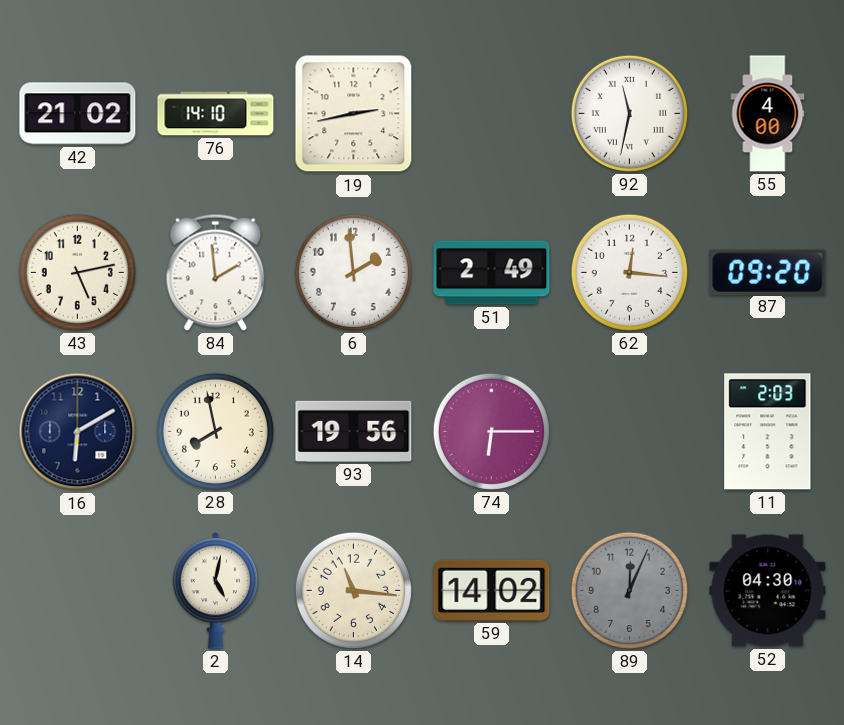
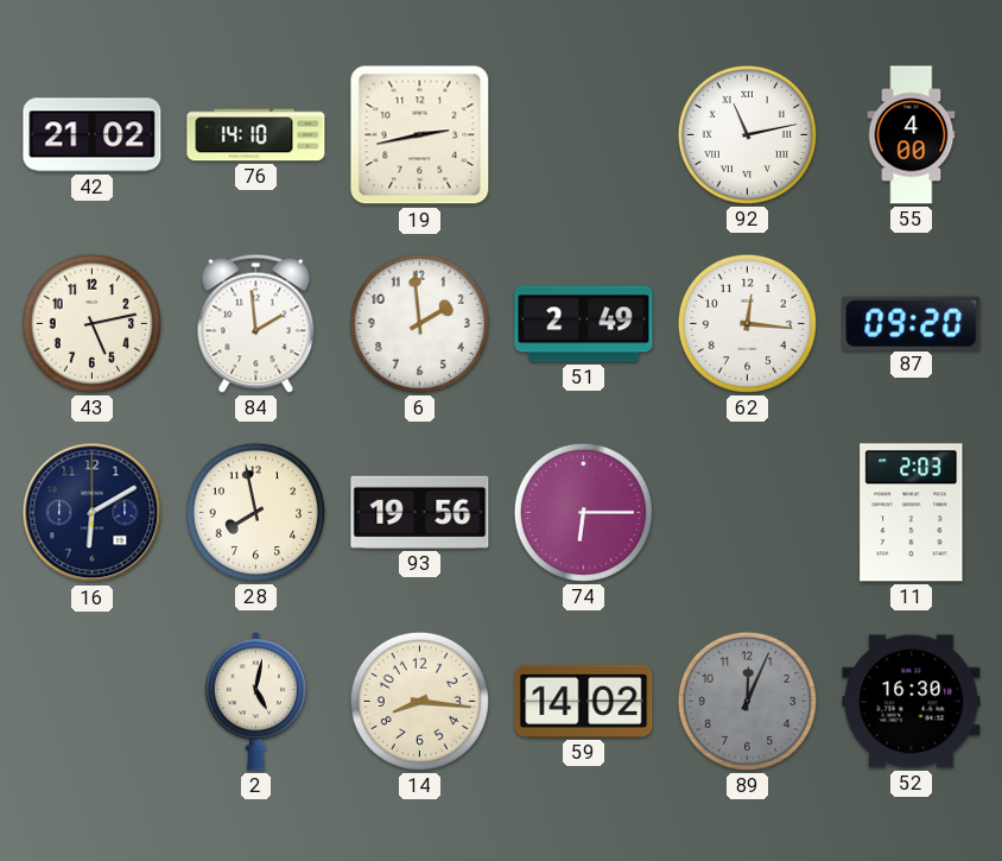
92: 11:32 -> 11:13 (747, 134)
14: 11:16 -> 8:16 (419, 701)
52: 04:30 -> 16:30 (912, 702)
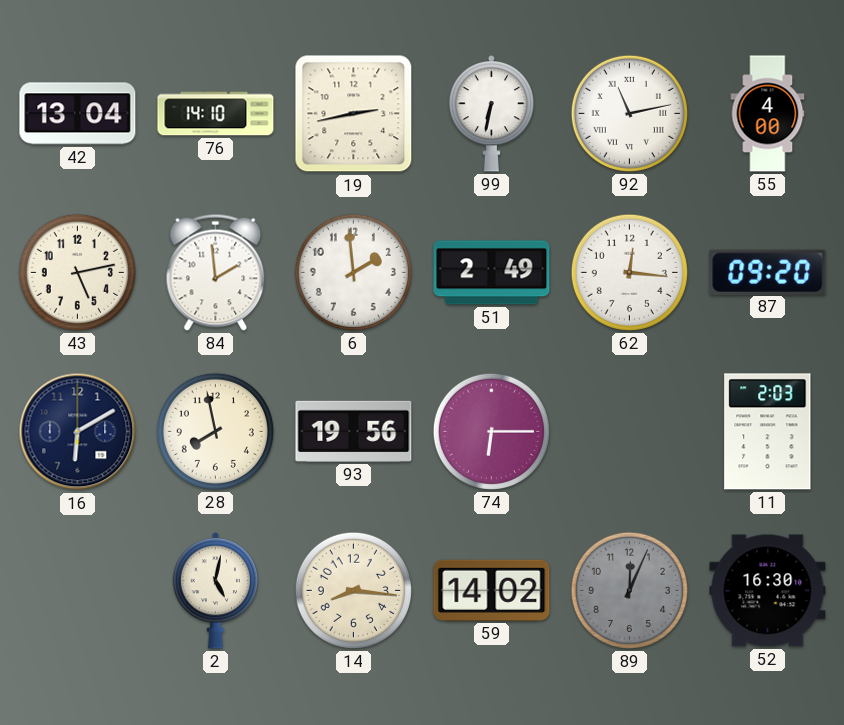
42: 21:02 -> 13:04 (78, 114)
99: none -> 6:32 (491, 114)
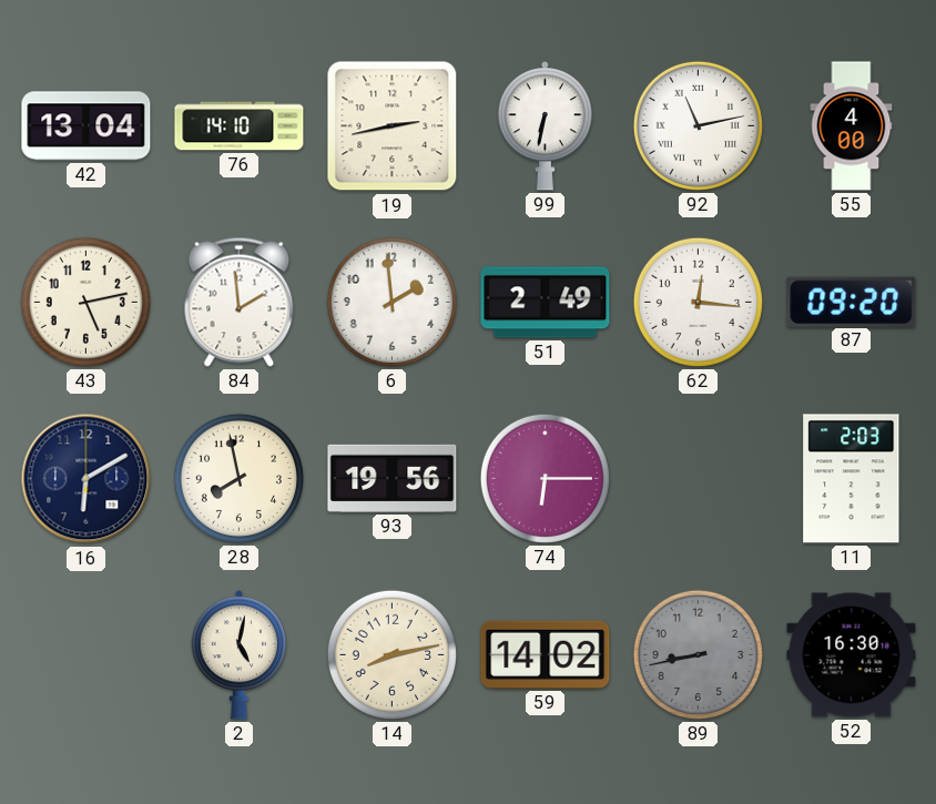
14: 8:16 -> 8:13 (391, 654)
89: 12:04 -> 8:43 (698, 654)
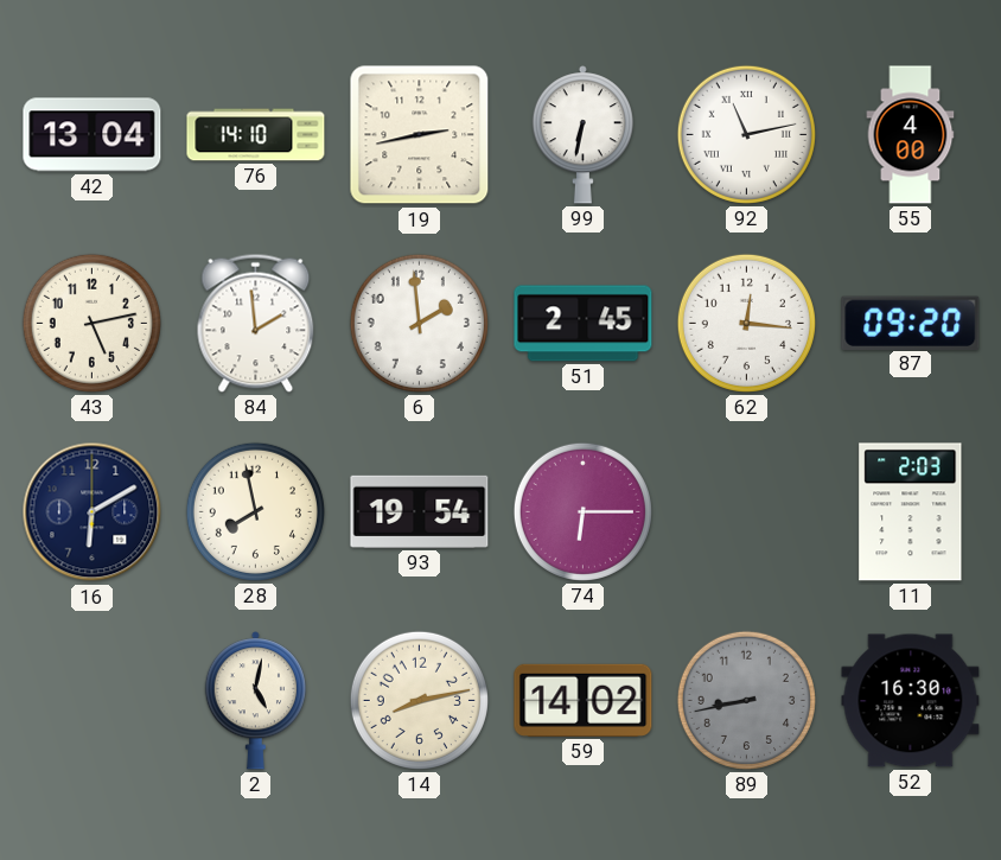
51: 2:49 -> 2:45 (584, 324)
93: 19:56 -> 19:54 (420, 511)
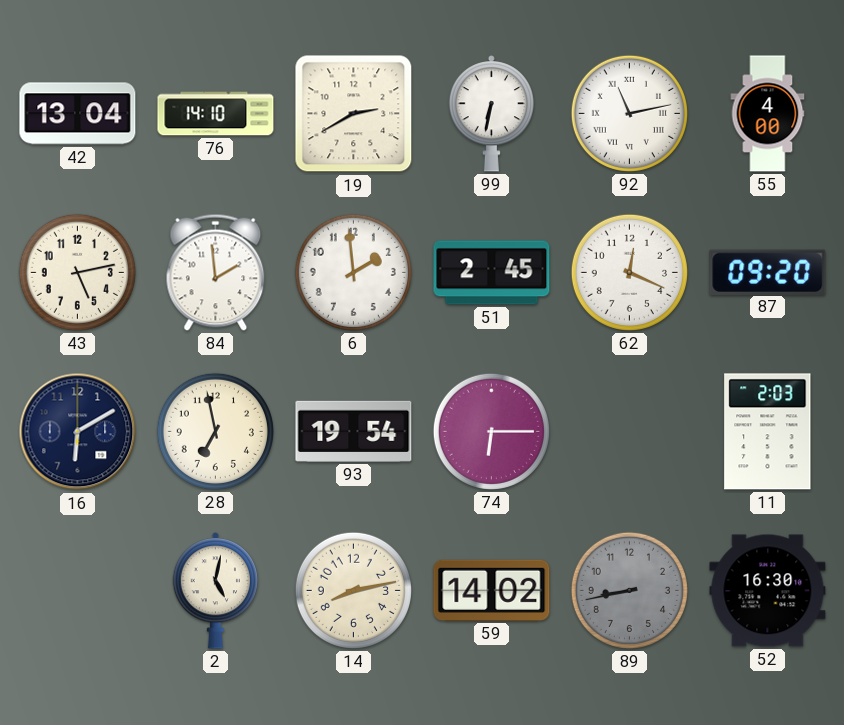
19: 2:43 -> 2:40 (354, 114)
62: 12:16 -> 12:19 (629, 272)
28: 7:58 -> 6:58 (215, 431)
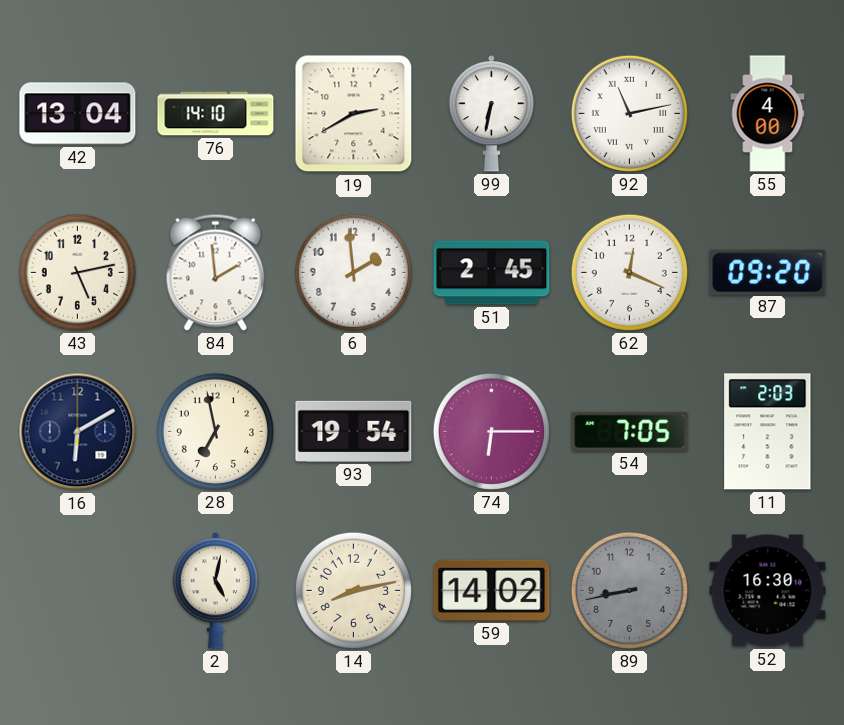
54: none -> 7:05 (630, 431)
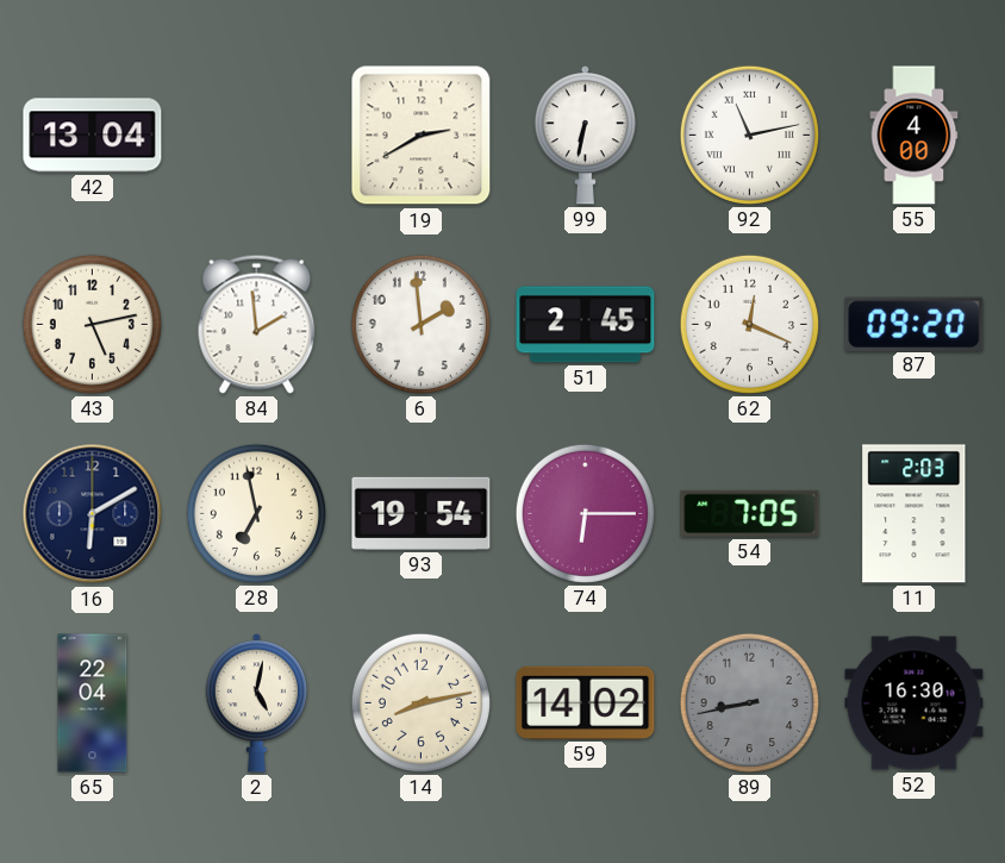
76: 14:10 -> none (216, 114)
65: none -> 22:04 (93, 703)
